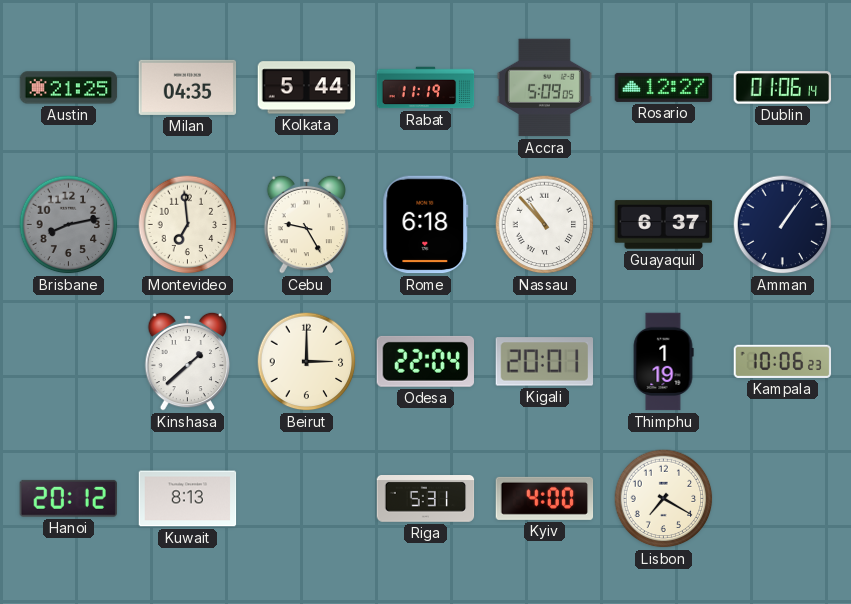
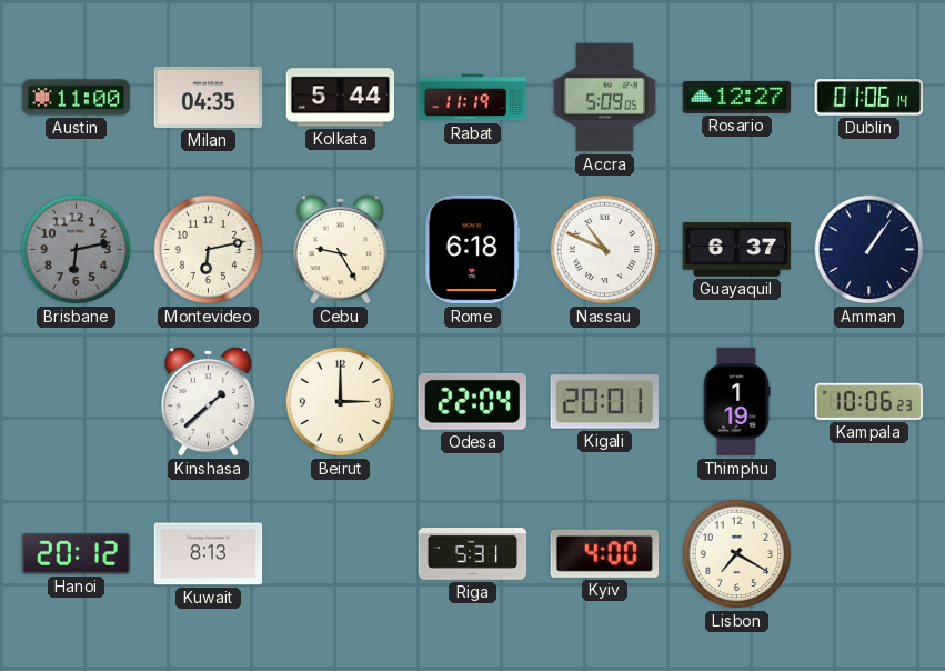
Austin: 21:25 -> 11:00 (77, 98)
Brisbane: 8:13 -> 6:13 (77, 250)
Montevideo: 6:59 -> 6:13 (209, 250)
Nassau: 10:53 -> 10:49 (605, 250)
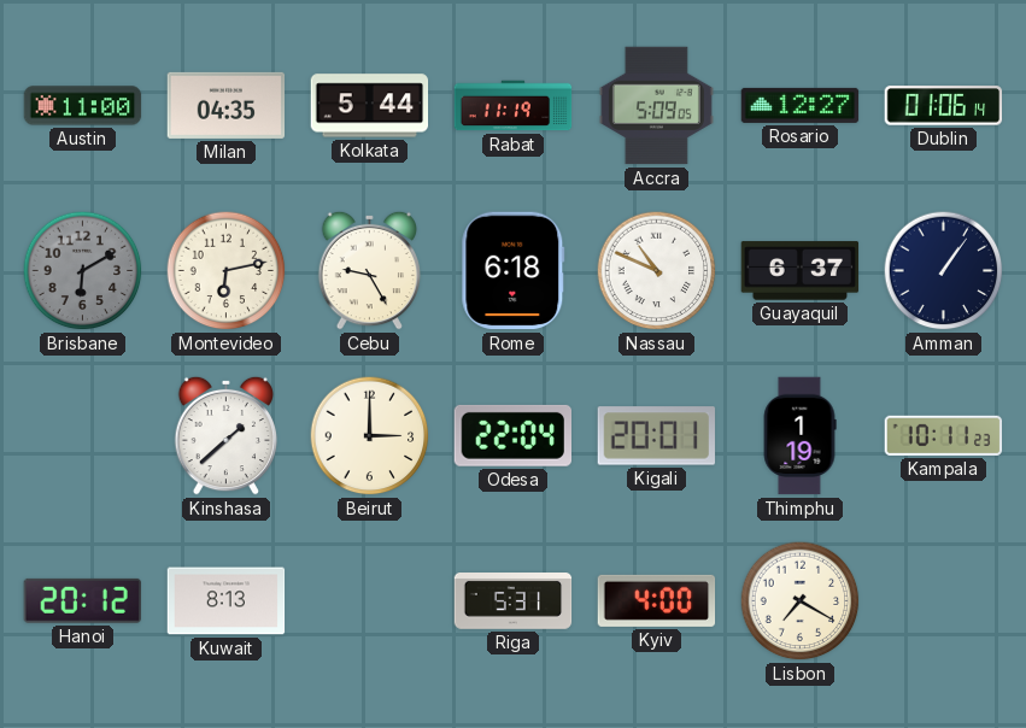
Brisbane: 6:13 -> 6:10 (83, 271)
Kampala: 10:06 -> 10:11 (944, 435)
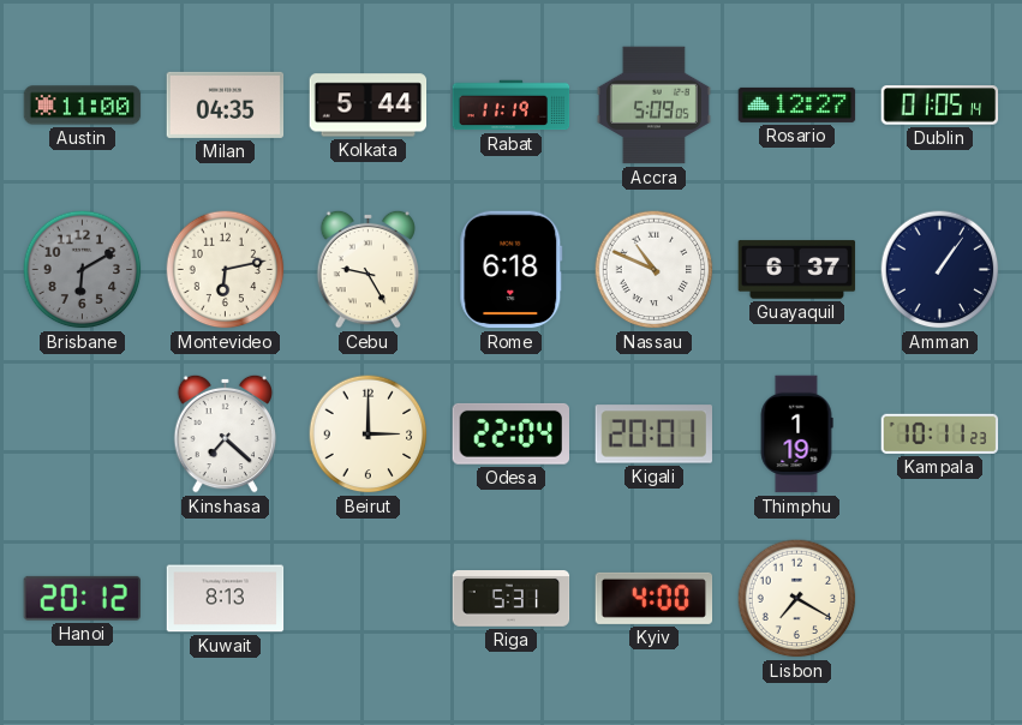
Dublin: 01:06 -> 01:05 (940, 106)
Kinshasa: 1:38 -> 7:22 (226, 433)
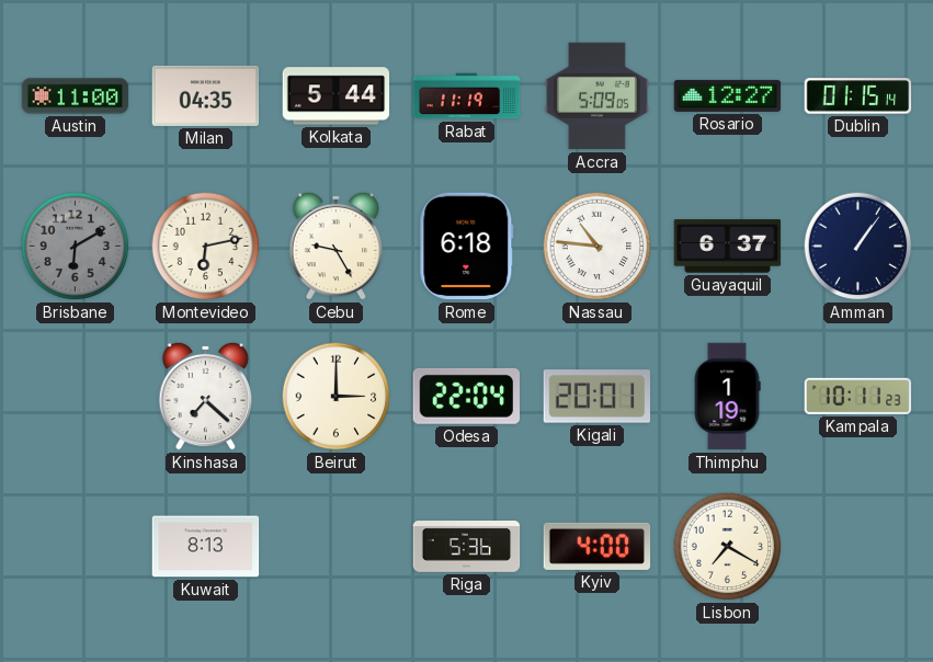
Dublin: 01:05 -> 01:15 (858, 96)
Nassau: 10:49 -> 10:46 (598, 247)
Hanoi: 20:12 -> none (82, 598)
Riga: 5:31 -> 5:36 (467, 547)
